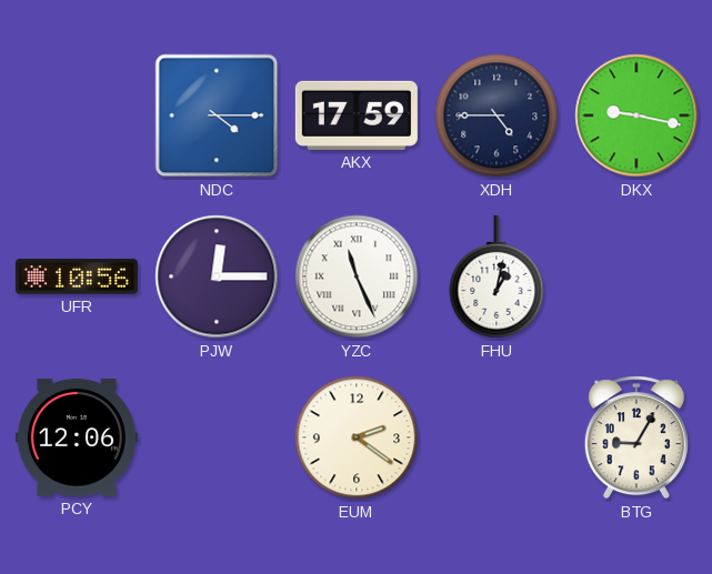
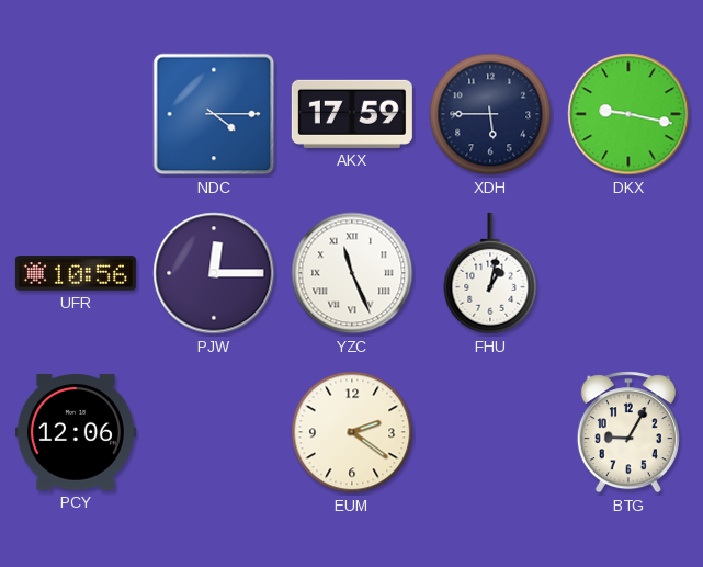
XDH: 4:45 -> 5:45 (490, 114)
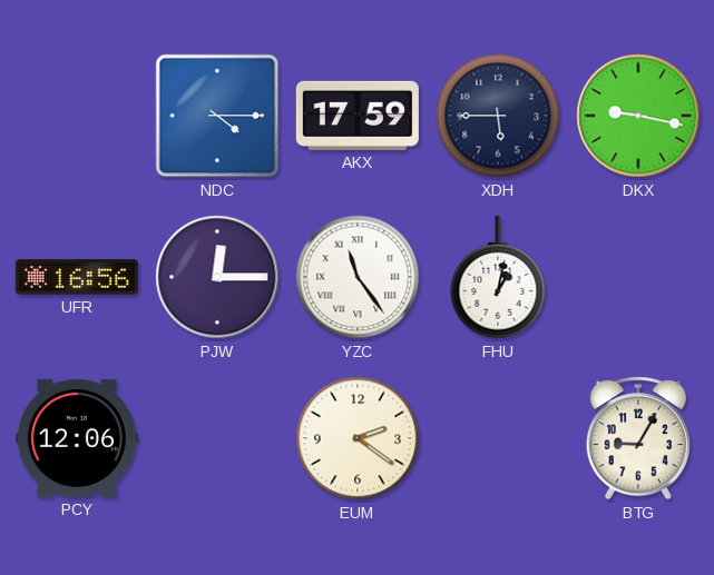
UFR: 10:56 -> 16:56 (77, 277)
YZC: 11:26 -> 11:24 (358, 277)
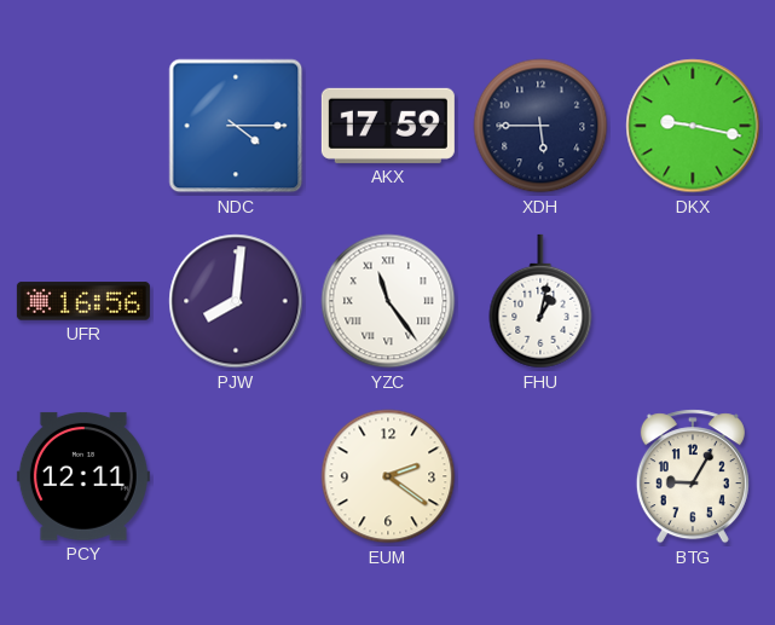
PJW: 12:15 -> 8:01 (236, 301)
PCY: 12:06 -> 12:11 (83, 476)
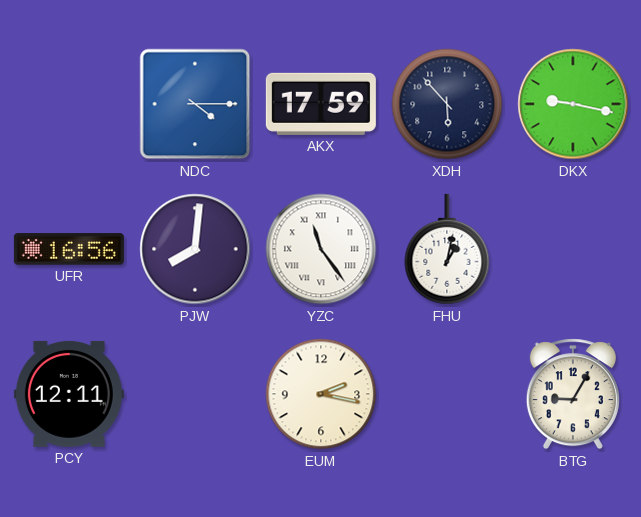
XDH: 5:45 -> 5:53 (447, 104)
EUM: 2:21 -> 2:17 (321, 394)
